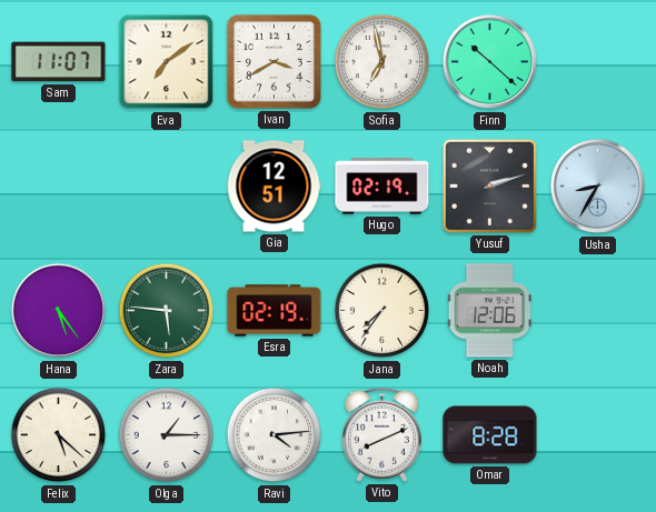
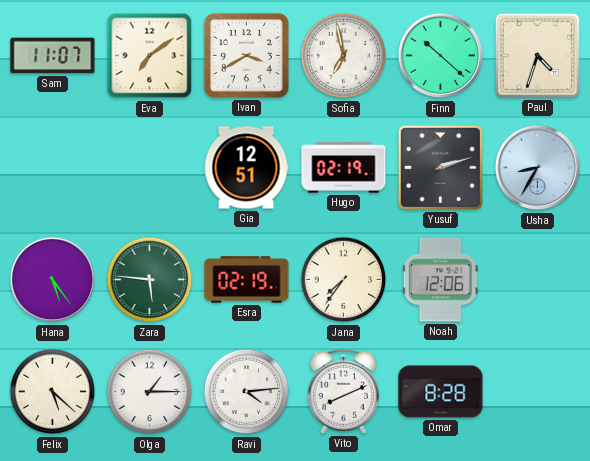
Paul: none -> 4:33 (537, 55)
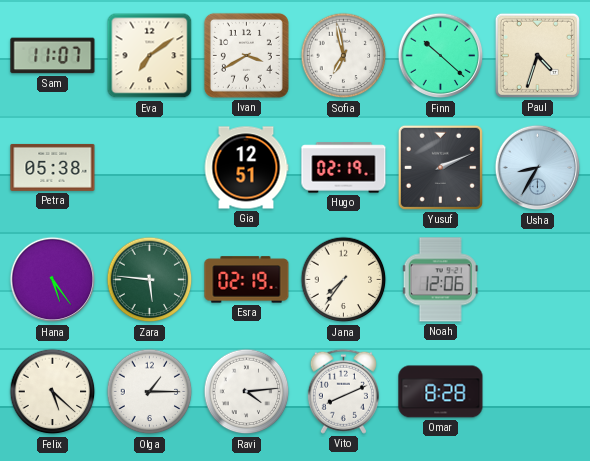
Petra: none -> 05:38 (53, 167)
Yusuf: 2:12 -> 2:11 (440, 167)
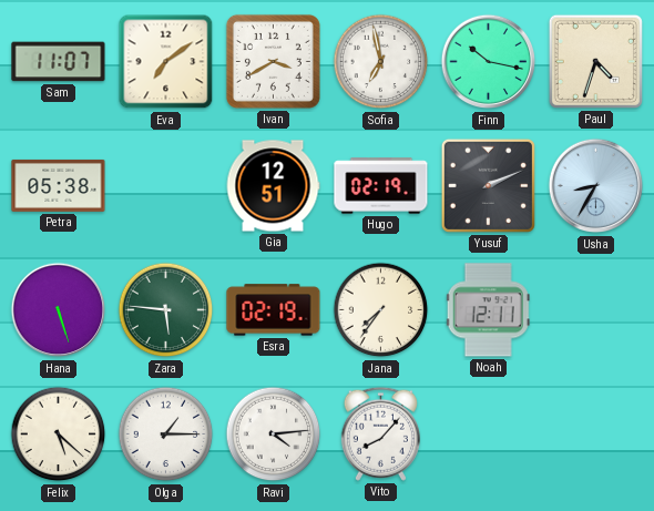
Finn: 10:22 -> 10:17 (489, 62)
Hana: 5:24 -> 5:27 (59, 310)
Noah: 12:06 -> 12:11 (488, 310)
Vito: 8:11 -> 8:07 (380, 433)
Omar: 8:28 -> none (441, 392)
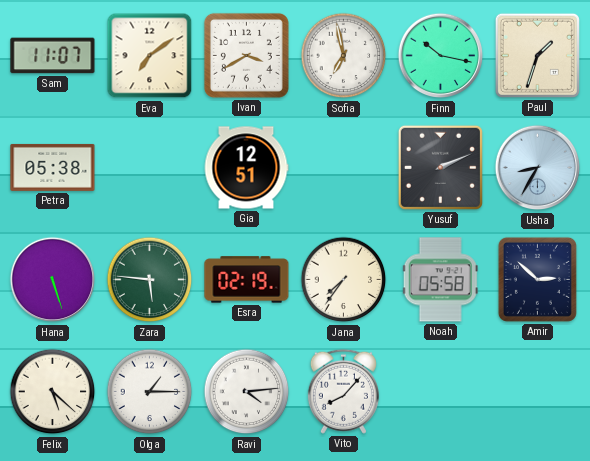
Paul: 4:33 -> 1:33 (537, 55)
Hugo: 02:19 -> none (381, 186)
Noah: 12:11 -> 05:58 (440, 280)
Amir: none -> 2:52 (537, 279)
